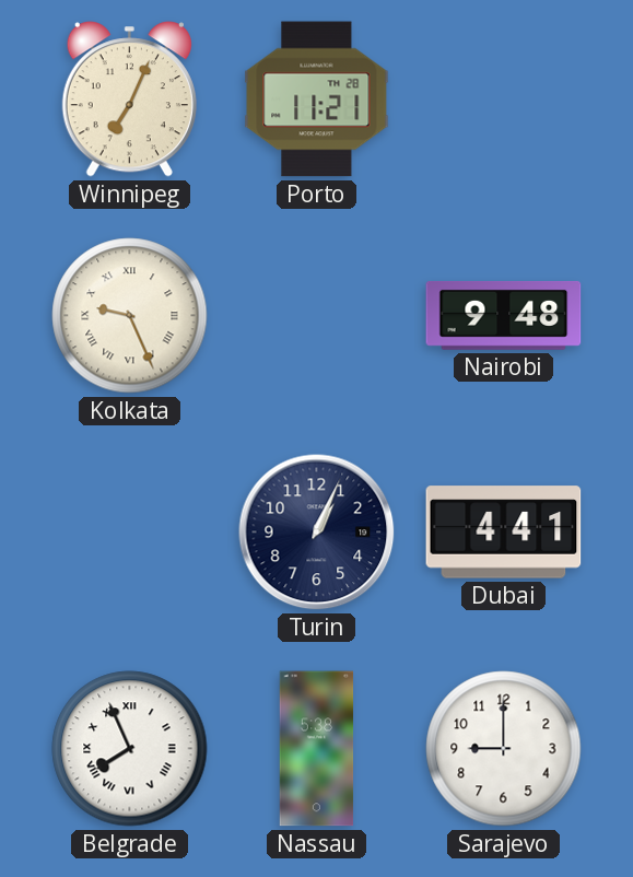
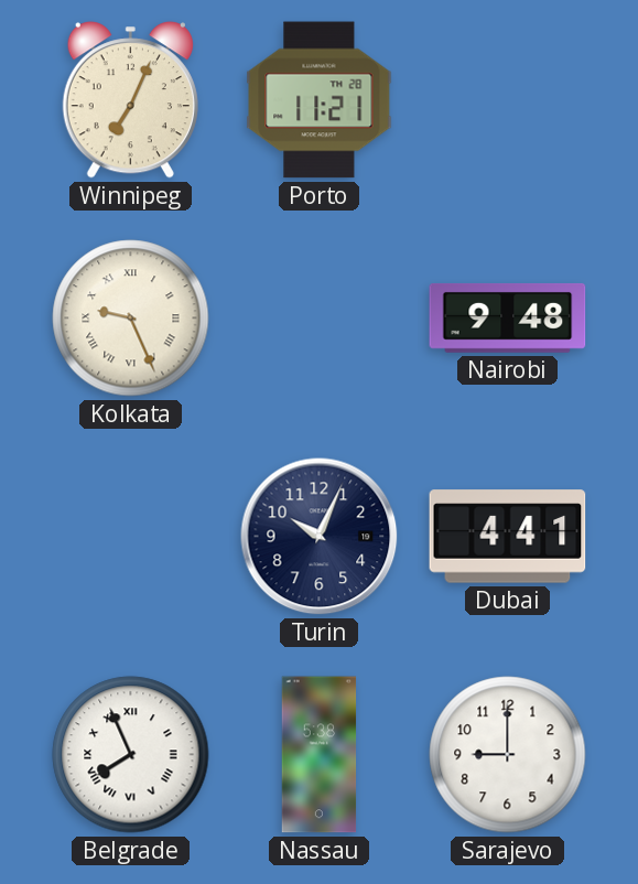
Turin: 1:04 -> 10:04 (320, 537)
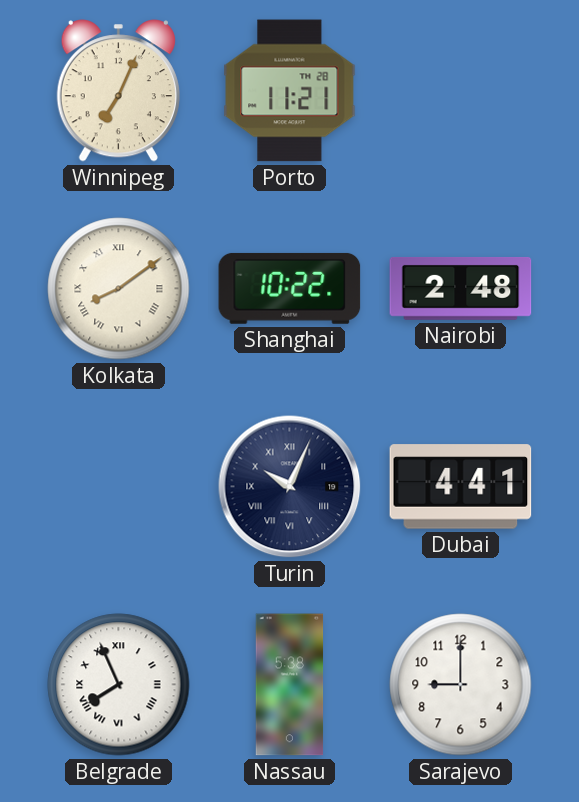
Kolkata: 9:26 -> 8:09 (119, 289)
Shanghai: none -> 10:22 (290, 288)
Nairobi: 9:48 -> 2:48 (461, 288)
Turin numerals: Arabic -> Roman (290, 487)
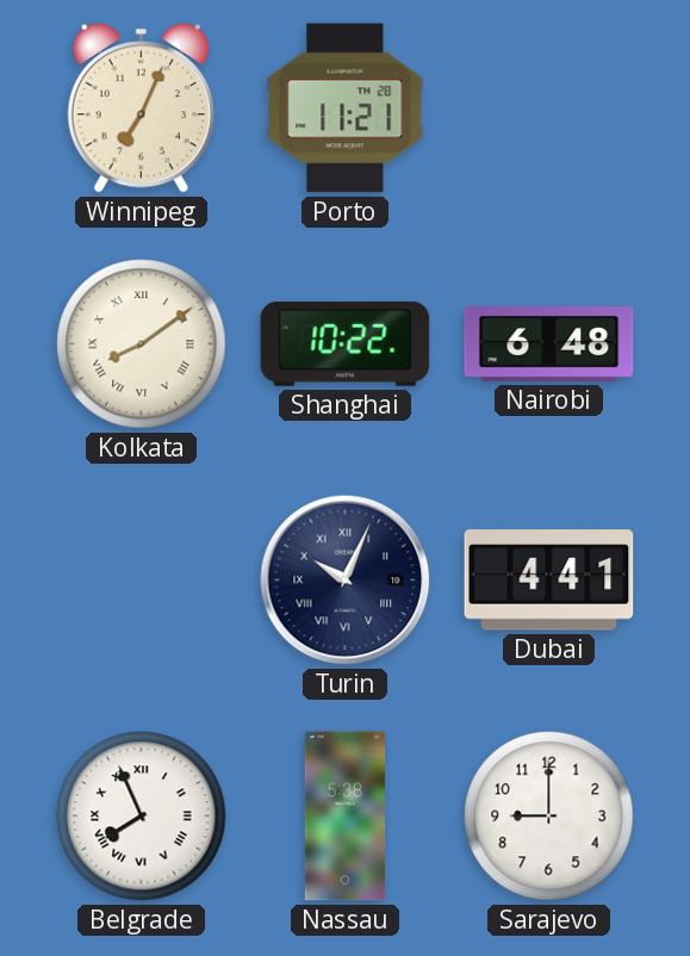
Nairobi: 2:48 -> 6:48 (549, 343)
